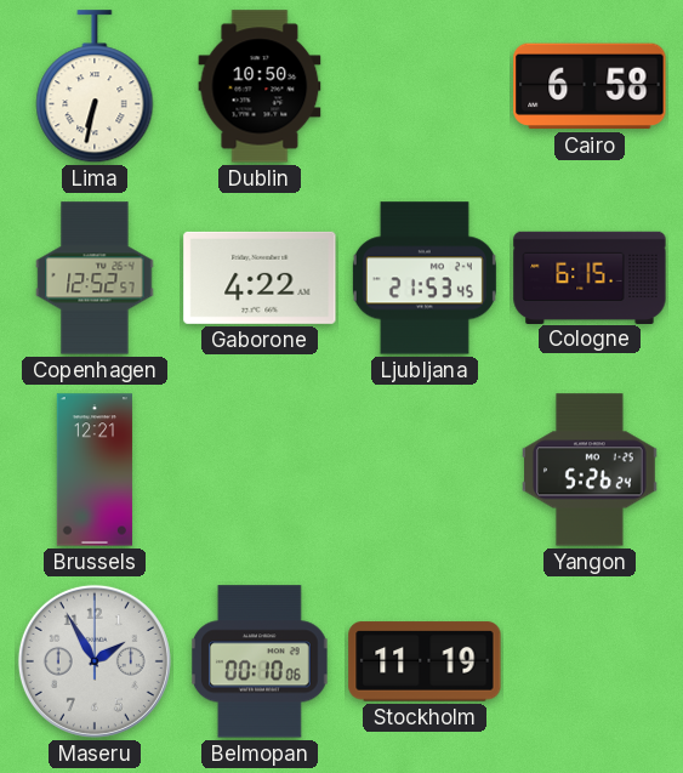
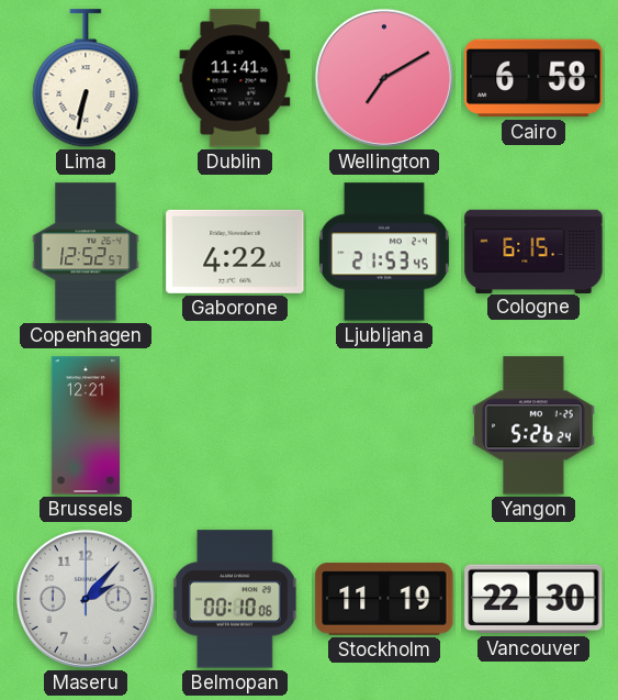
Dublin: 10:50 -> 11:41 (235, 78)
Wellington: none -> 7:10 (384, 78)
Maseru: 1:55 -> 2:07 (86, 599)
Vancouver: none -> 22:30 (533, 599)
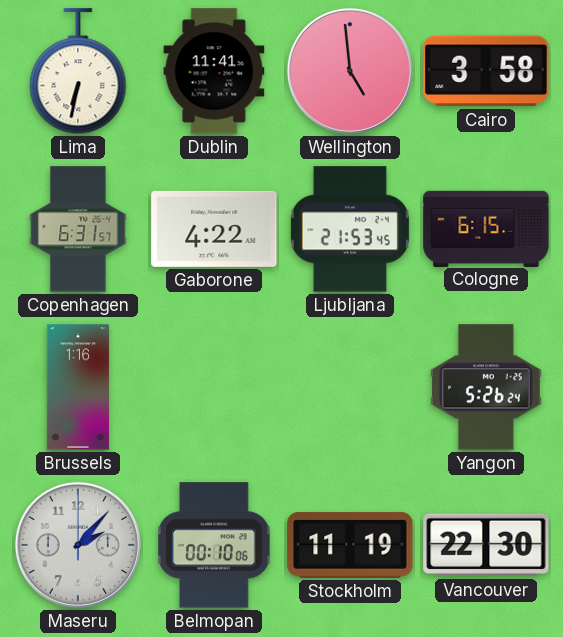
Wellington: 7:10 -> 4:59 (350, 71)
Cairo: 6:58 -> 3:58 (486, 71)
Copenhagen: 12:52 -> 6:31 (78, 229)
Brussels: 12:21 -> 1:16 (78, 387)
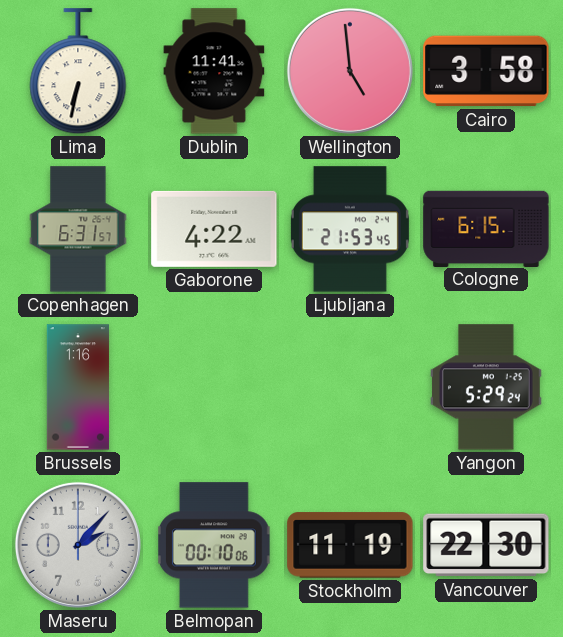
Yangon: 5:26 -> 5:29 (487, 387)
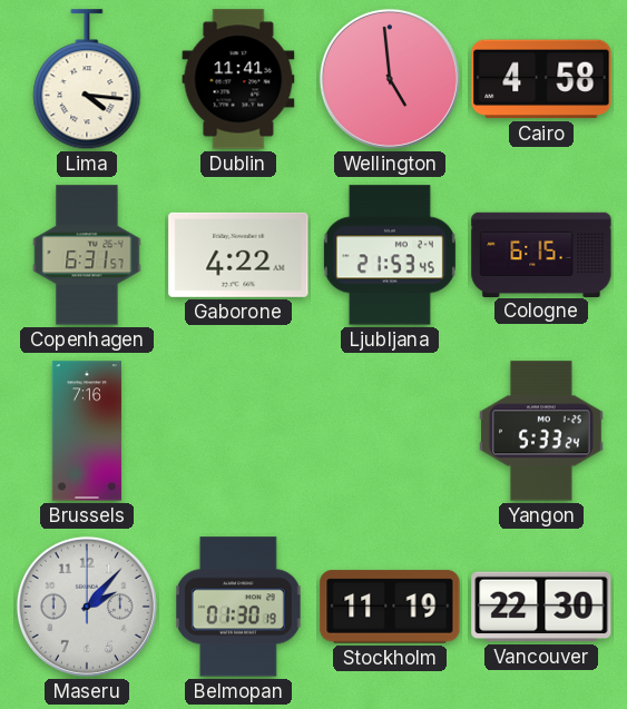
Lima: 6:32 -> 4:16 (87, 80)
Cairo: 3:58 -> 4:58 (541, 79)
Brussels: 1:16 -> 7:16 (87, 431)
Yangon: 5:29 -> 5:33 (542, 431)
Belmopan: 00:10 -> 01:30 (239, 607)
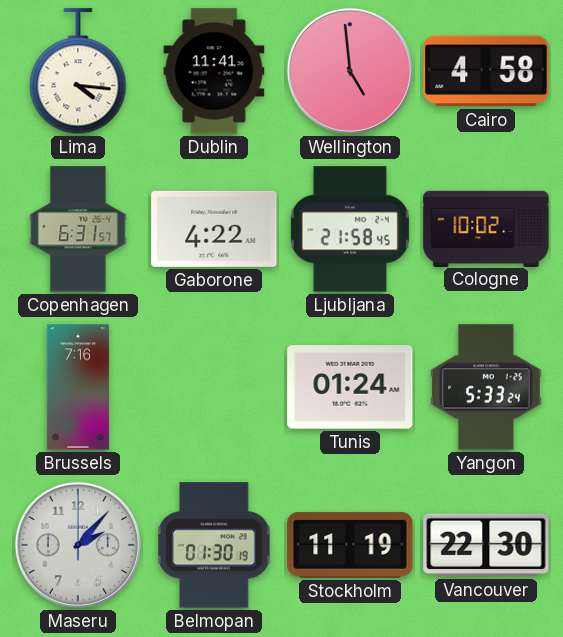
Ljubljana: 21:53 -> 21:58 (350, 229)
Cologne: 6:15 -> 10:02 (486, 228)
Tunis: none -> 01:24 (350, 387)
